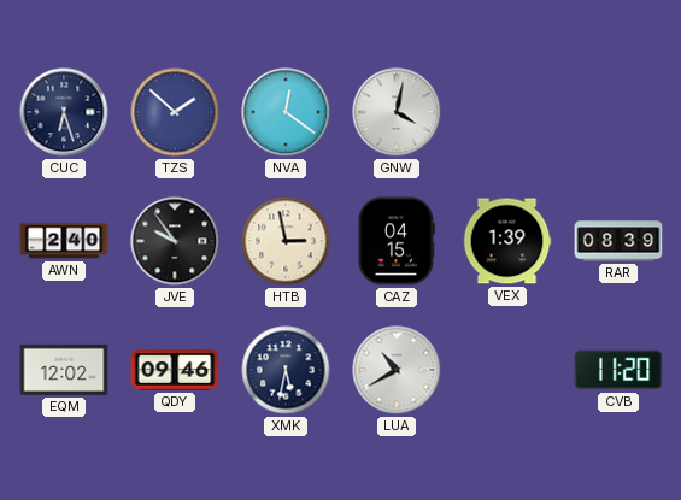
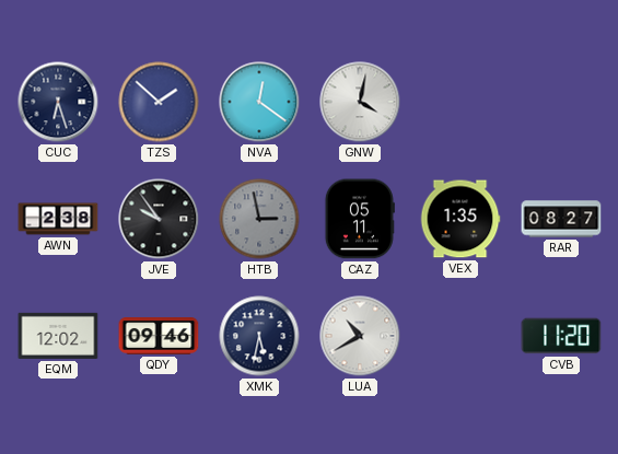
AWN: 2:40 -> 2:38 (58, 219)
HTB dial: cream -> grey (259, 219)
CAZ: 04:15 -> 05:11 (360, 219)
VEX: 1:39 -> 1:35 (460, 219)
RAR: 08:39 -> 08:27 (561, 219)
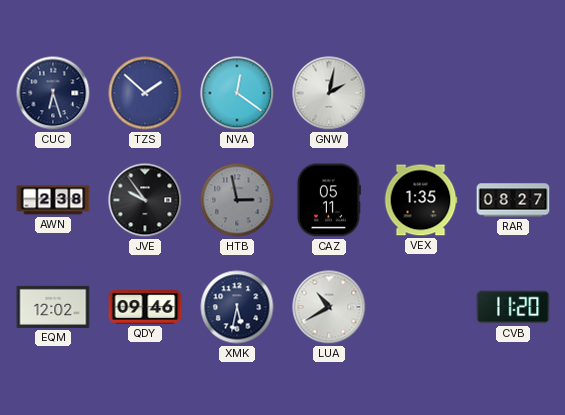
GNW: 4:02 -> 2:02 (329, 93)
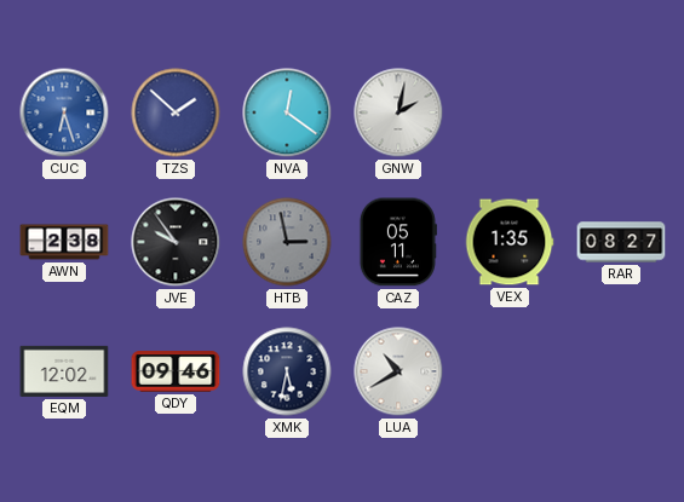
CUC dial: navy -> blue (64, 112)
CVB: 11:20 -> none (513, 307)
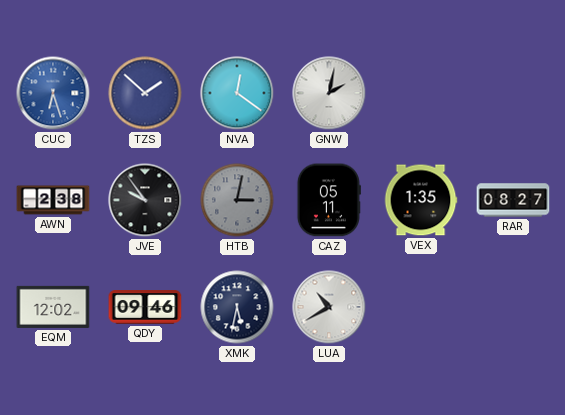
HTB: 2:58 -> 3:02 (237, 200)
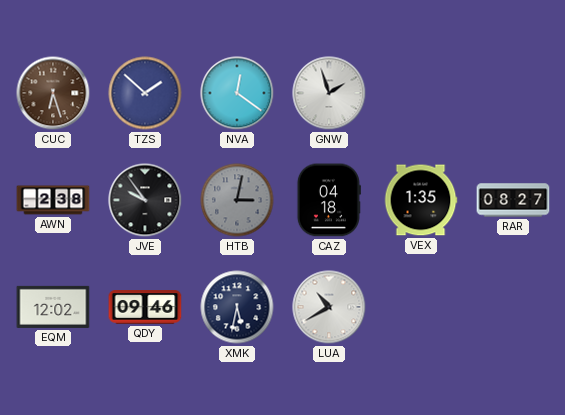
CUC dial: blue -> brown (53, 93)
GNW: 2:02 -> 1:57 (329, 93)
CAZ: 05:11 -> 04:18 (329, 200)
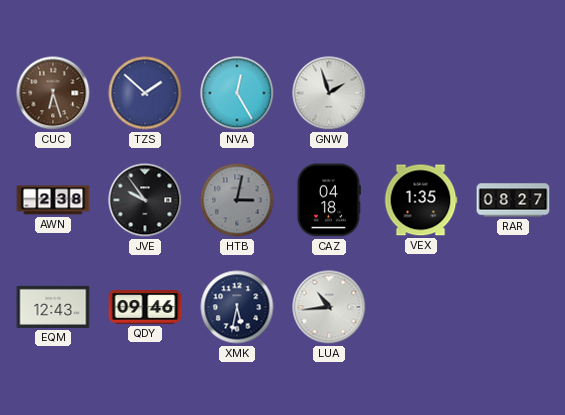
NVA: 12:21 -> 12:25 (237, 93)
EQM: 12:02 -> 12:43 (53, 307)
LUA: 10:40 -> 10:44 (329, 307)
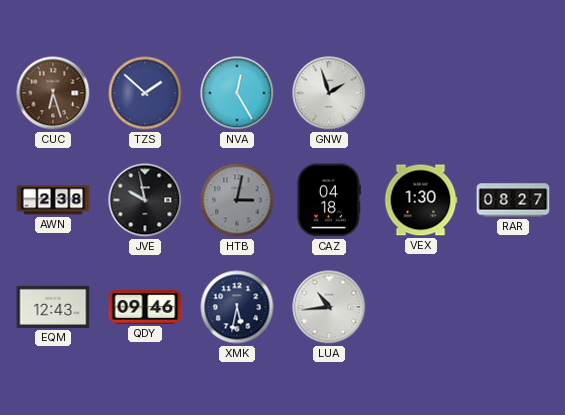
JVE: 9:54 -> 9:58 (145, 200)
VEX: 1:35 -> 1:30 (421, 200)
